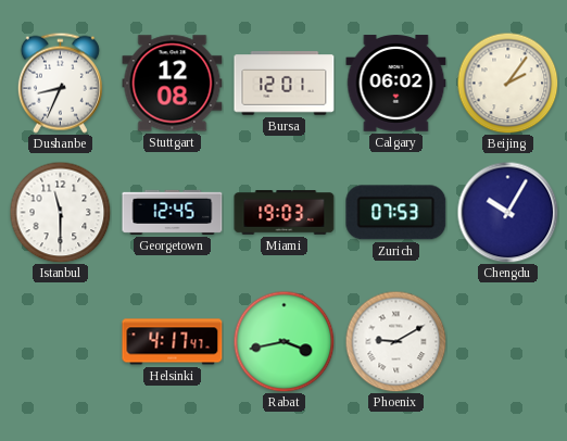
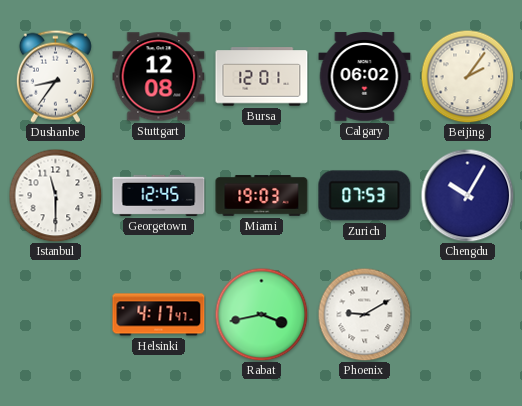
Dushanbe: 8:34 -> 8:36 (55, 76)
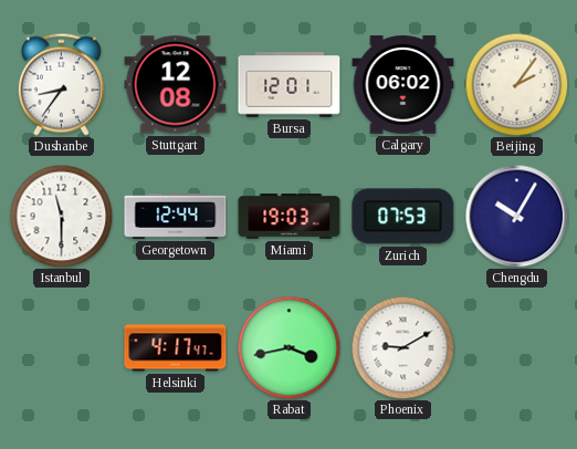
Georgetown: 12:45 -> 12:44 (176, 216)
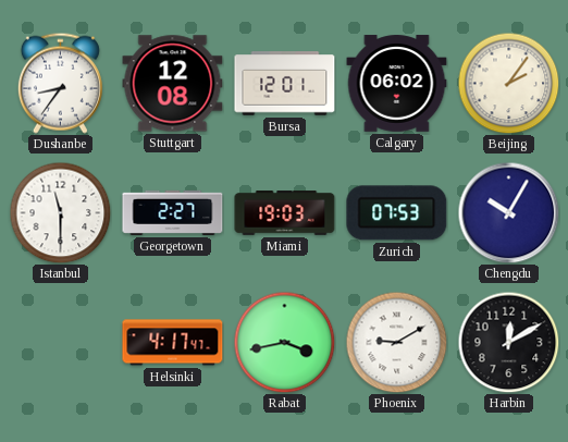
Georgetown: 12:44 -> 2:27 (173, 212)
Harbin: none -> 12:10 (508, 342)
